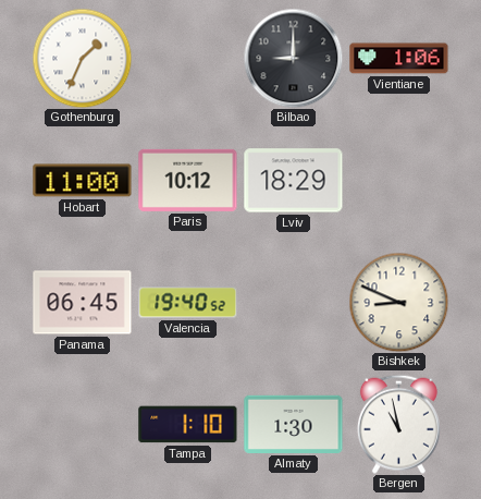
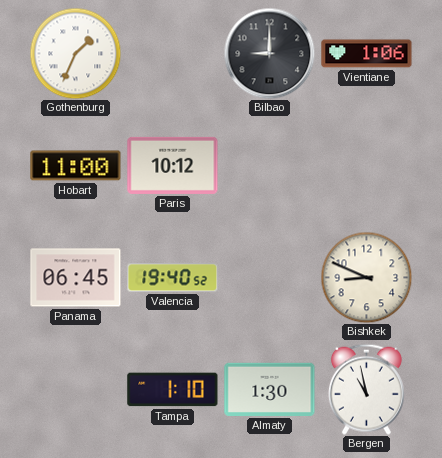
Lviv: 18:29 -> none (294, 181)
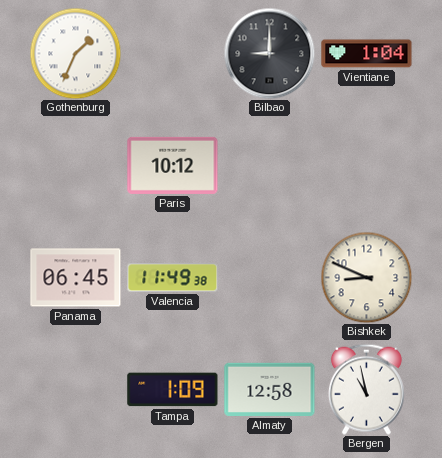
Vientiane: 1:06 -> 1:04 (367, 54)
Hobart: 11:00 -> none (76, 166)
Valencia: 19:40 -> 11:49 (173, 278)
Tampa: 1:10 -> 1:09 (173, 390)
Almaty: 1:30 -> 12:58 (270, 389)
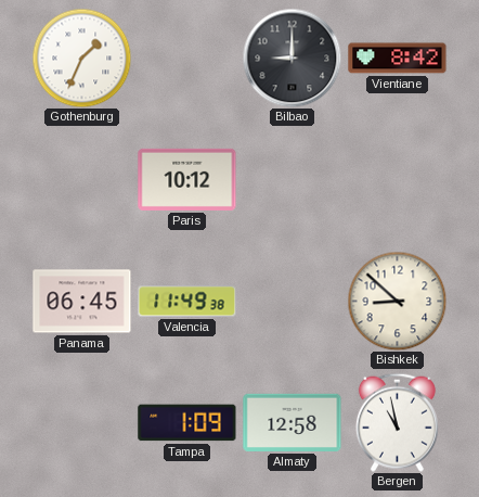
Vientiane: 1:04 -> 8:42 (398, 59)
Bishkek: 8:49 -> 8:52 (397, 301)
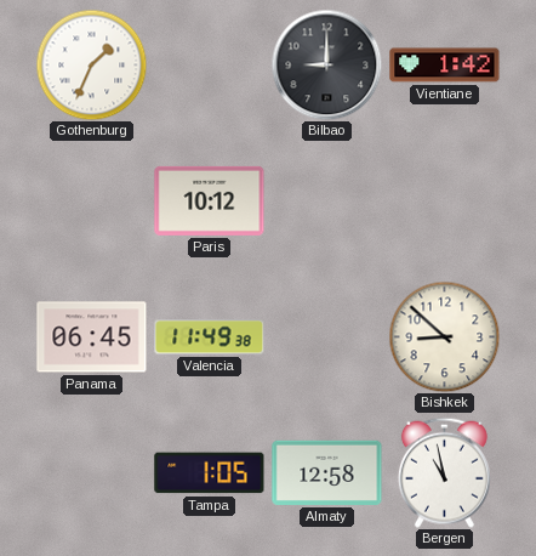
Vientiane: 8:42 -> 1:42 (445, 66)
Tampa: 1:09 -> 1:05 (210, 473)
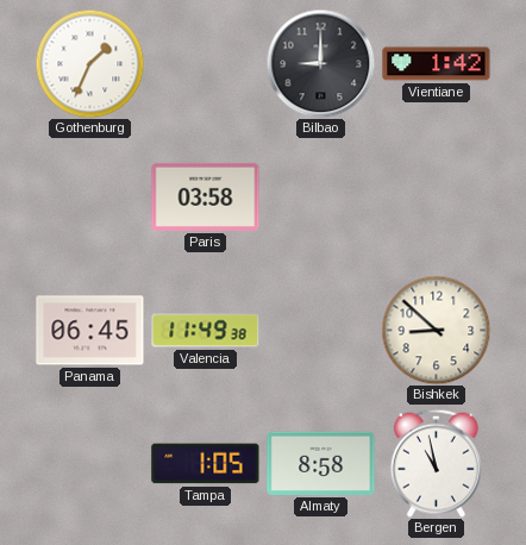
Paris: 10:12 -> 03:58 (206, 196)
Almaty: 12:58 -> 8:58 (321, 463)
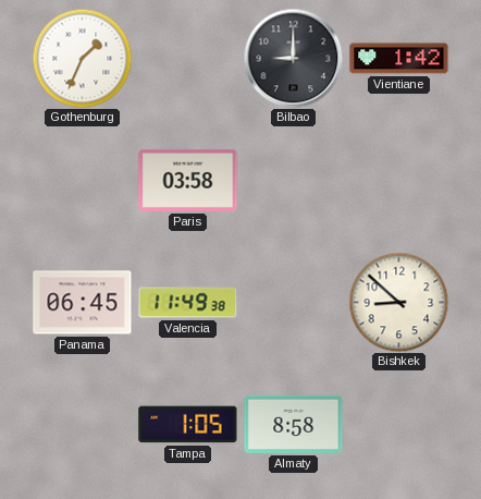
Bergen: 10:58 -> none (436, 463)
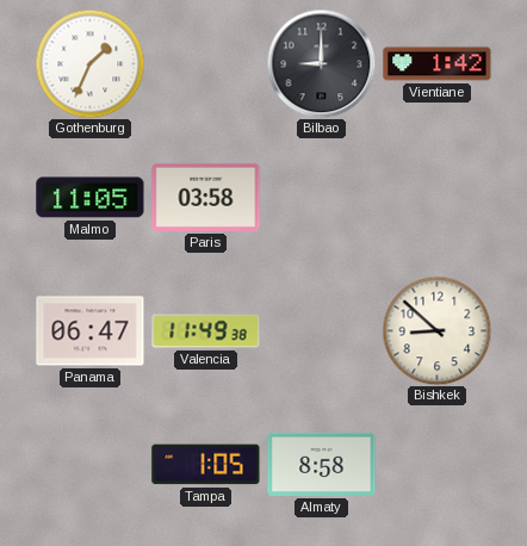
Malmo: none -> 11:05 (91, 198)
Panama: 06:45 -> 06:47 (91, 331)
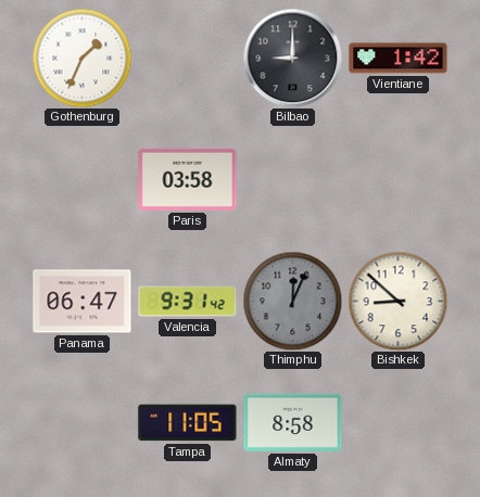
Malmo: 11:05 -> none (91, 198)
Valencia: 11:49 -> 9:31 (188, 302)
Thimphu: none -> 12:04 (292, 301)
Tampa: 1:05 -> 11:05 (188, 423)
